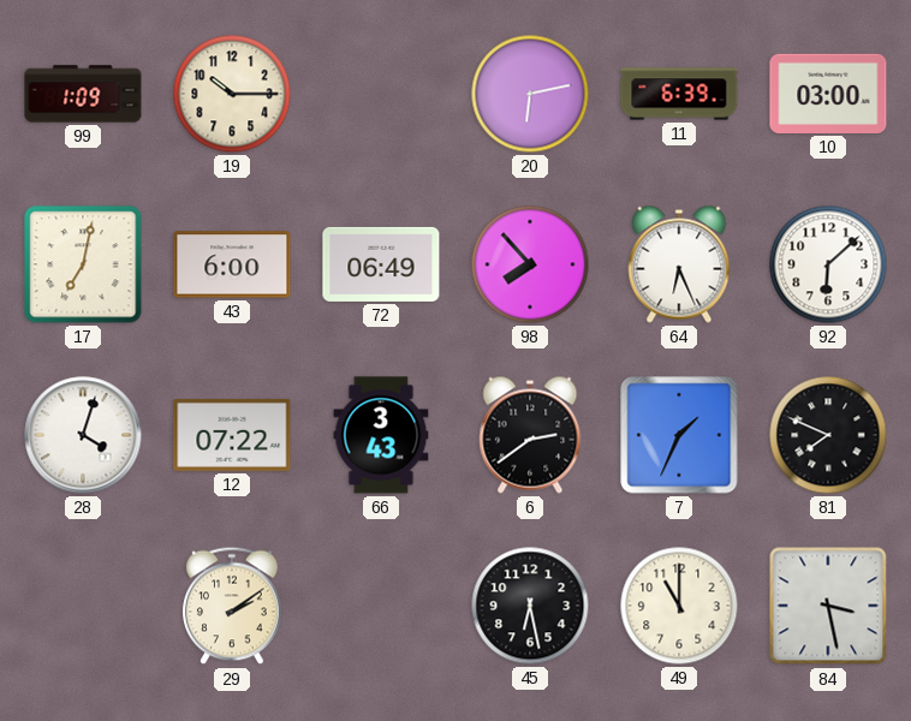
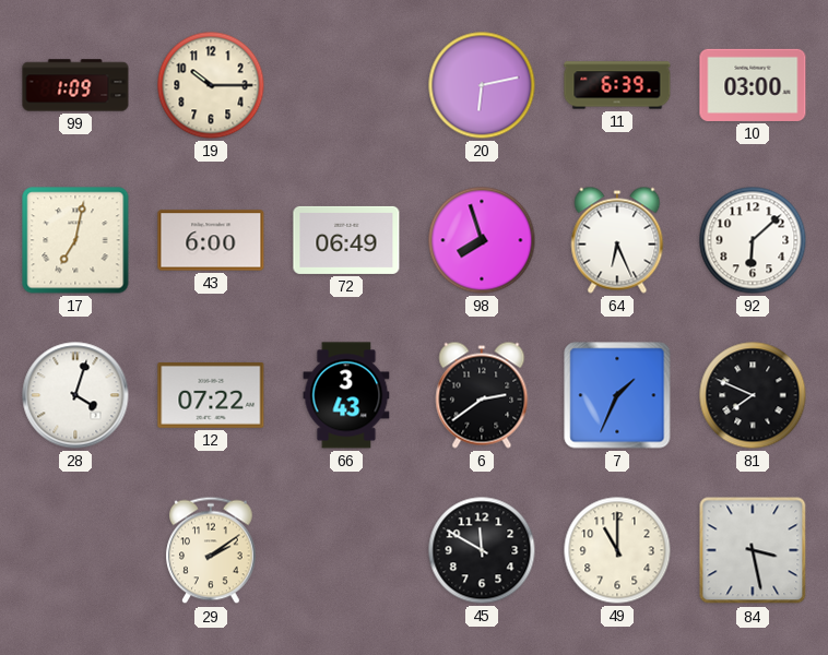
98: 7:53 -> 7:57 (482, 240)
45: 6:28 -> 11:50 (482, 550)
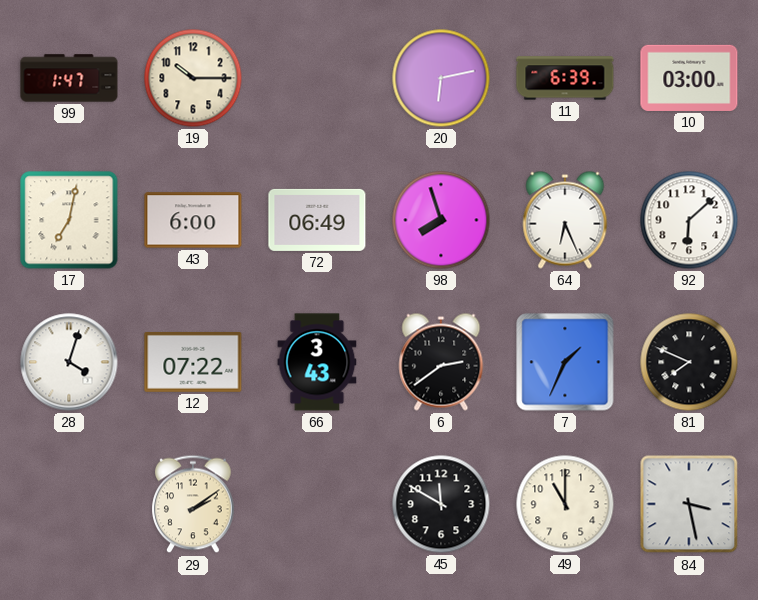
99: 1:09 -> 1:47 (69, 78)
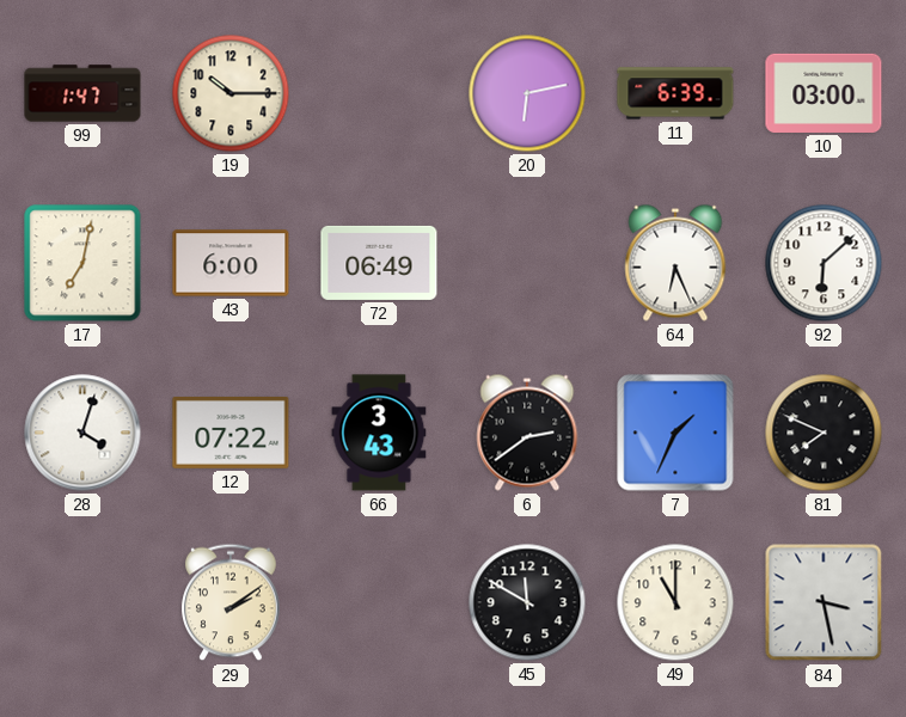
98: 7:57 -> none (441, 220)
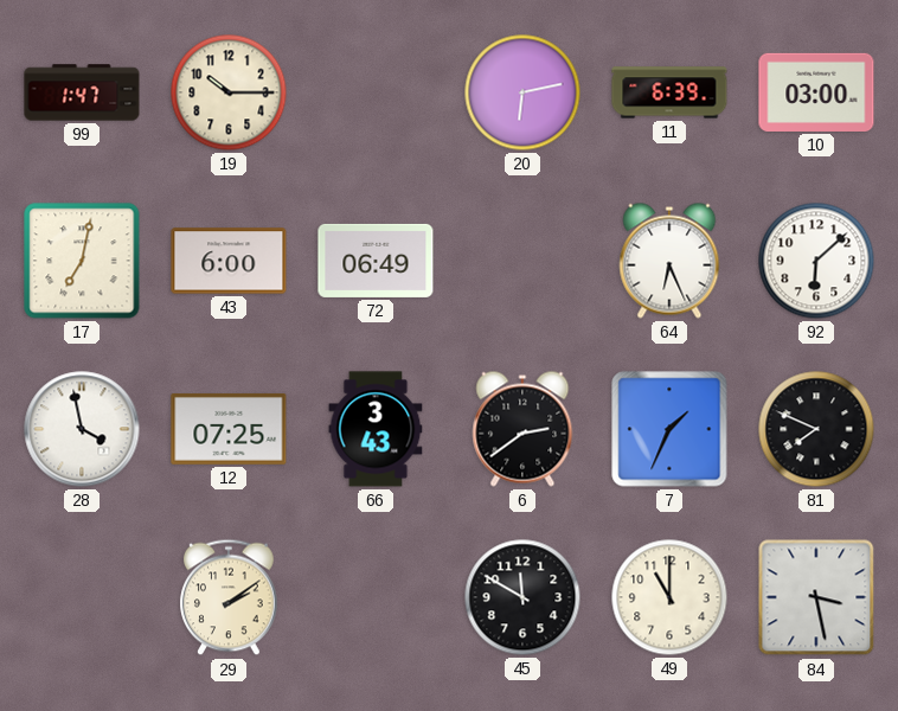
28: 4:03 -> 3:58 (82, 429)
12: 07:22 -> 07:25 (229, 429)
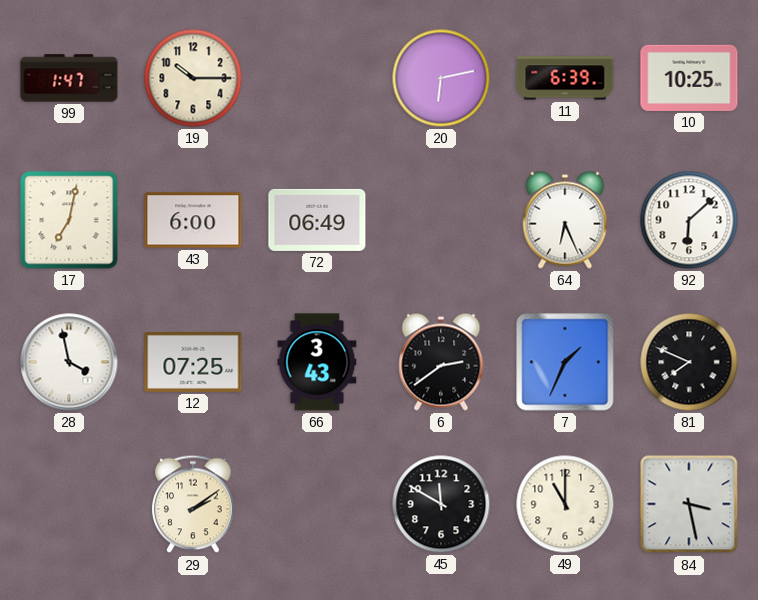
10: 03:00 -> 10:25 (689, 78)
